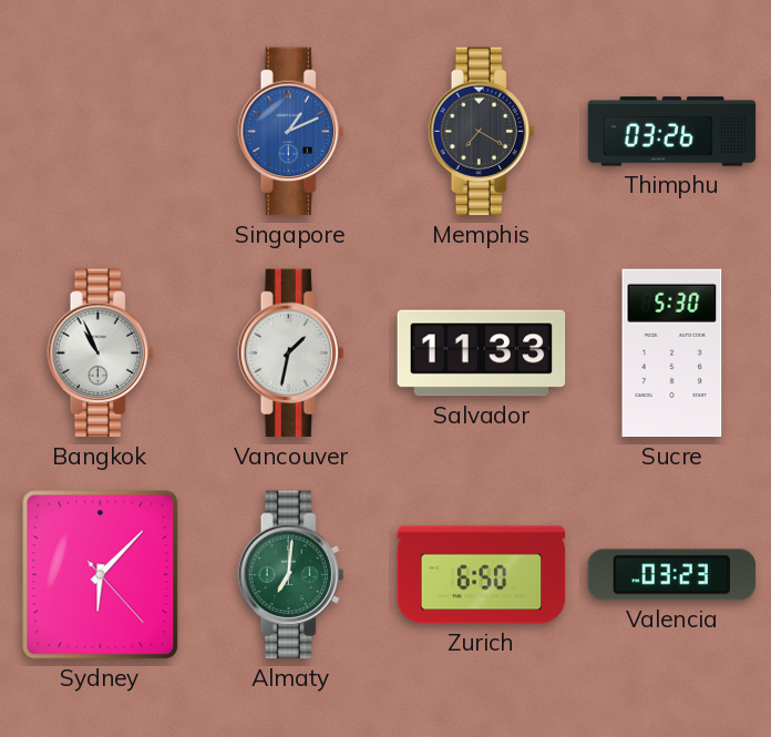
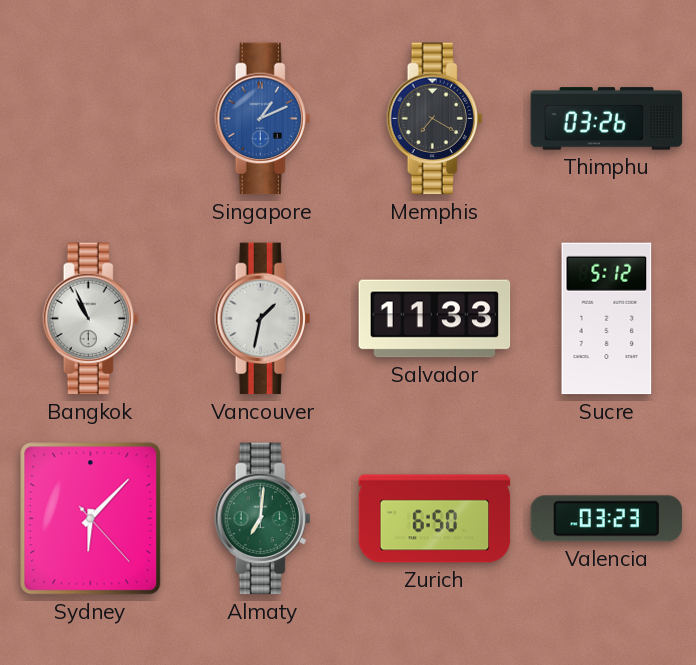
Sucre: 5:30 -> 5:12 (607, 319)
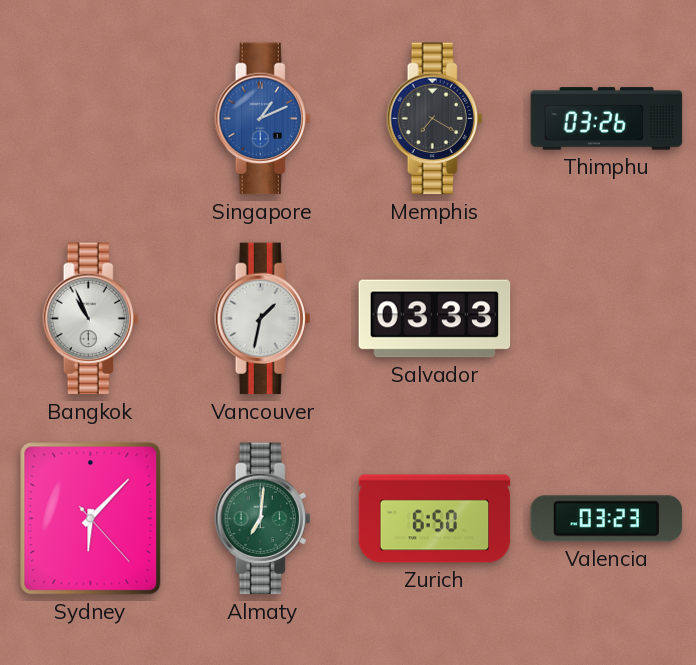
Salvador: 11:33 -> 03:33 (435, 319)
Sucre: 5:12 -> none (607, 319)
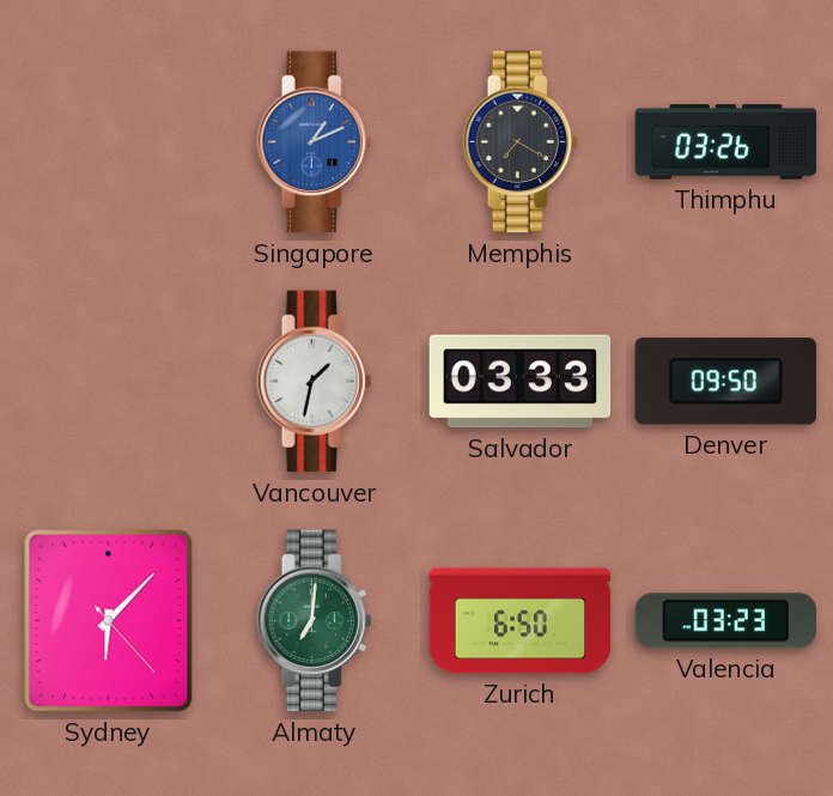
Bangkok: 10:56 -> none (91, 319)
Denver: none -> 09:50 (725, 382)
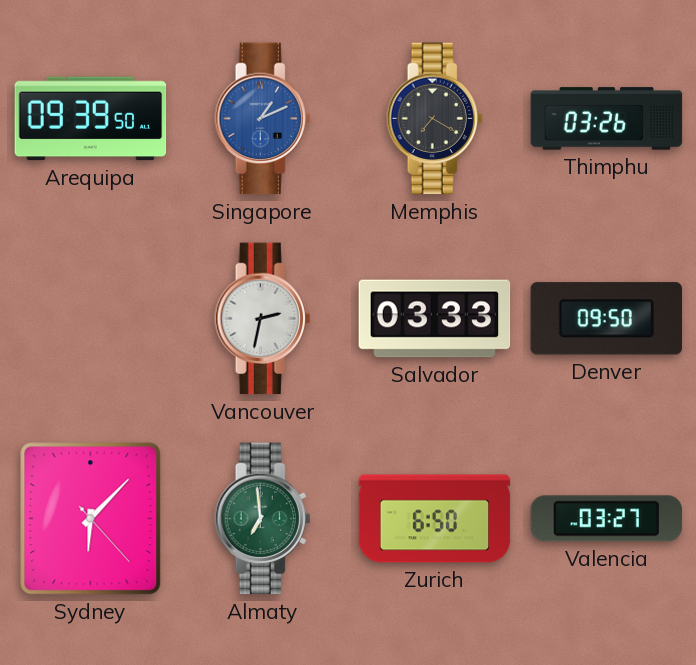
Arequipa: none -> 09:39 (91, 119)
Vancouver: 1:32 -> 2:32 (263, 319)
Almaty: 7:01 -> 6:59 (263, 519)
Valencia: 03:23 -> 03:27 (607, 519)
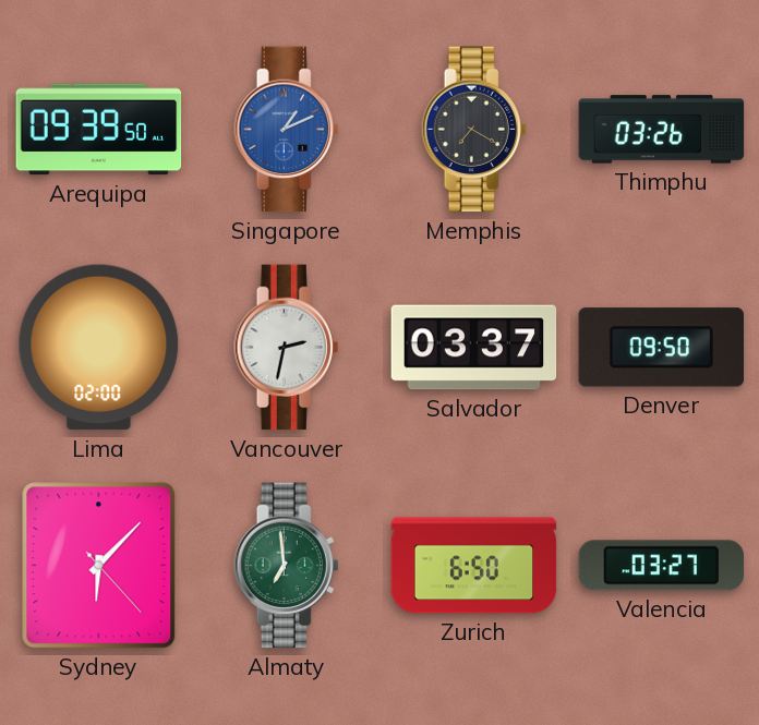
Lima: none -> 02:00 (99, 348)
Salvador: 03:33 -> 03:37 (474, 348)
